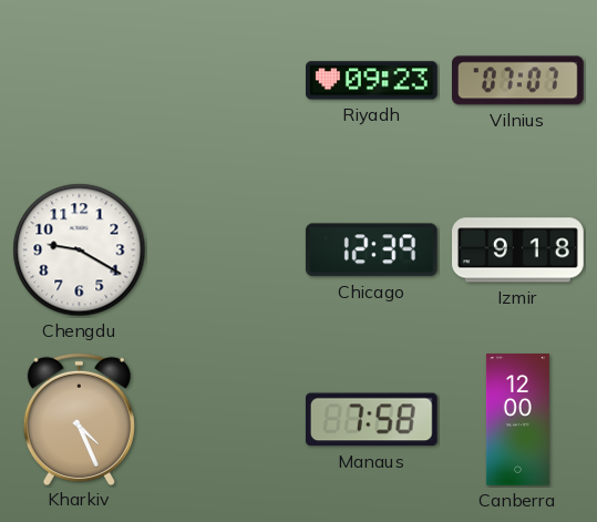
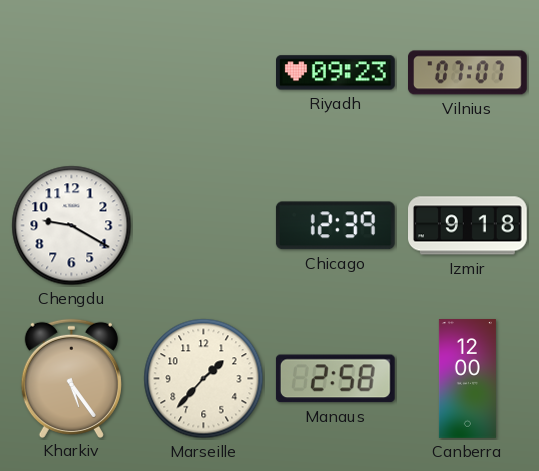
Kharkiv: 4:26 -> 5:24 (71, 378)
Marseille: none -> 1:37 (204, 379)
Manaus: 7:58 -> 2:58 (335, 379)
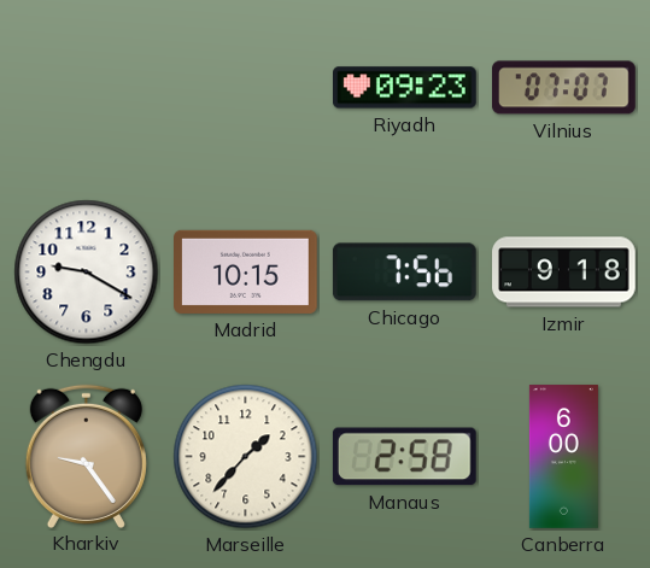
Madrid: none -> 10:15 (246, 271)
Chicago: 12:39 -> 7:56 (404, 273)
Kharkiv: 5:24 -> 9:24 (86, 456)
Canberra: 12:00 -> 6:00 (563, 457)
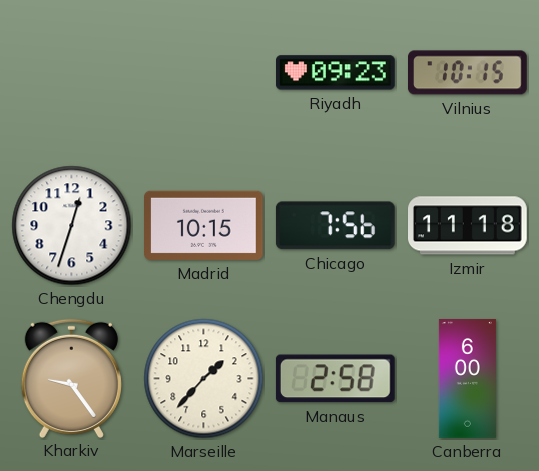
Vilnius: 07:07 -> 10:15 (468, 73)
Chengdu: 9:20 -> 12:33 (72, 226)
Izmir: 9:18 -> 11:18 (468, 226)
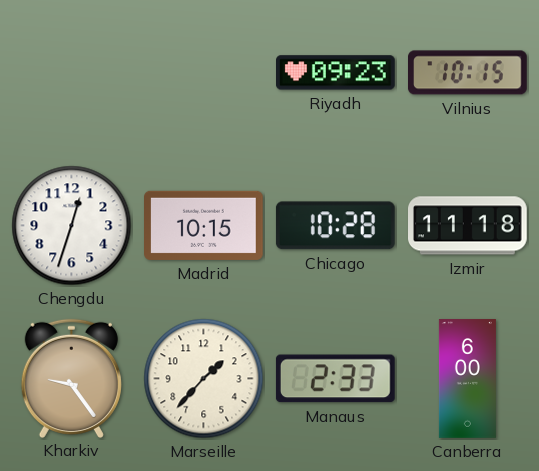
Chicago: 7:56 -> 10:28 (335, 226)
Manaus: 2:58 -> 2:33 (335, 379)
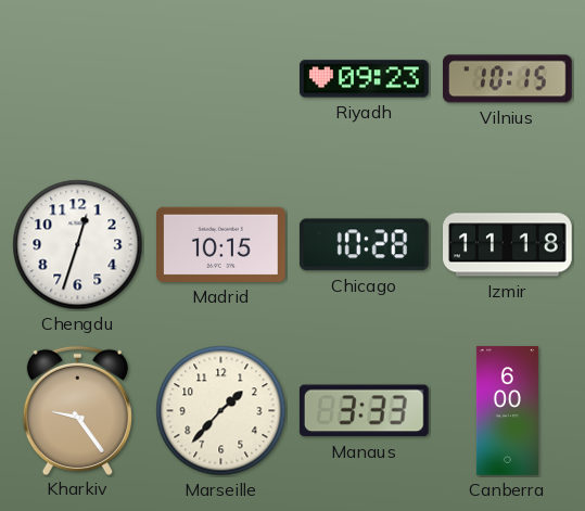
Manaus: 2:33 -> 3:33 (364, 411)
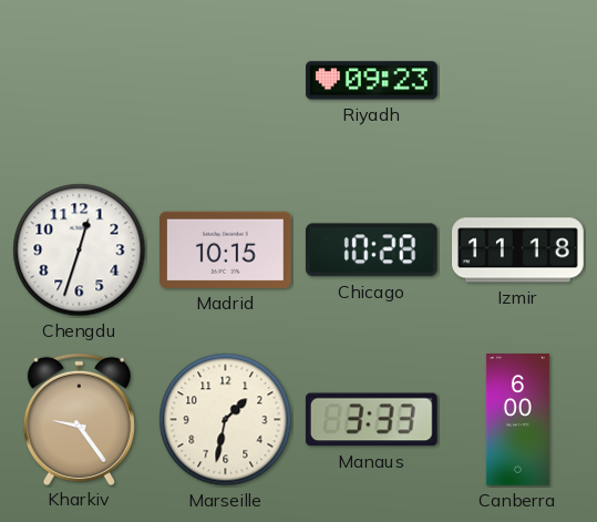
Vilnius: 10:15 -> none (508, 79)
Marseille: 1:37 -> 1:32 (226, 420)
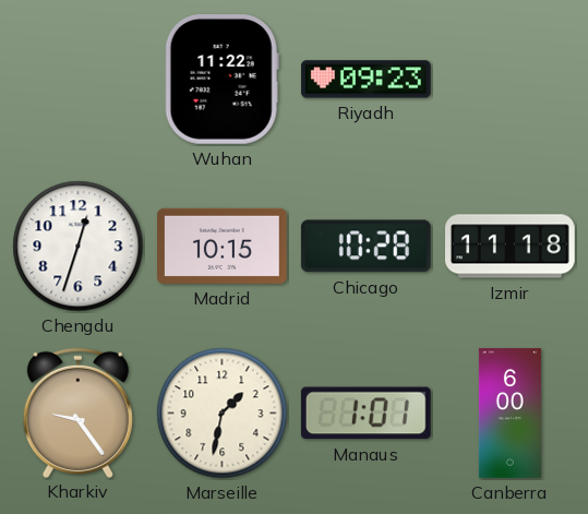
Wuhan: none -> 11:22 (221, 80)
Manaus: 3:33 -> 1:01 (365, 414)
